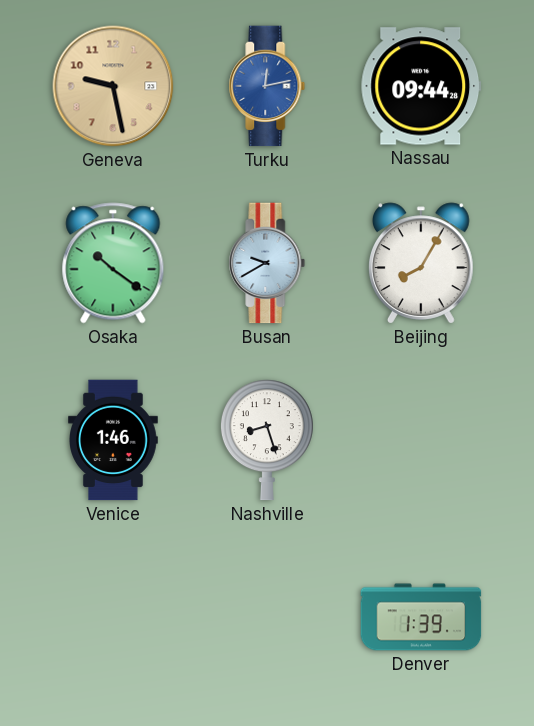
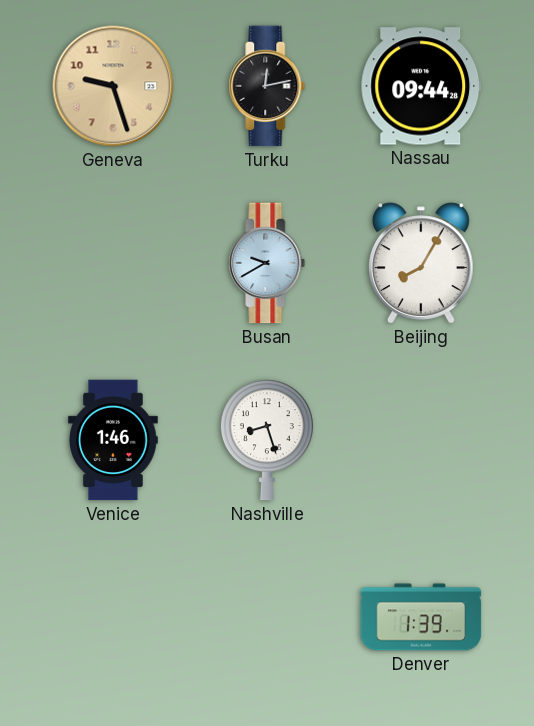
Geneva: 9:28 -> 9:27 (113, 86)
Turku dial: blue -> black (267, 86)
Osaka: 10:21 -> none (113, 263)
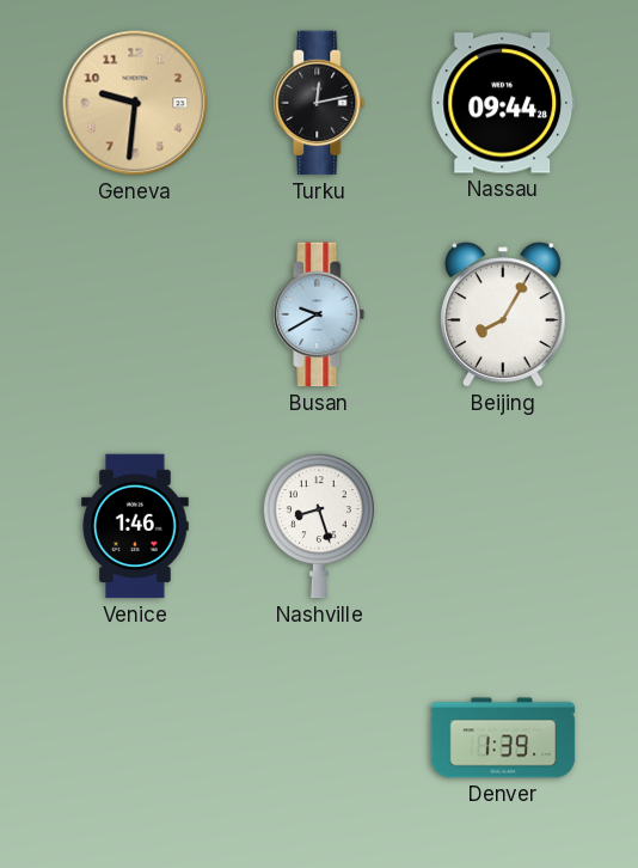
Geneva: 9:27 -> 9:31 (135, 103)
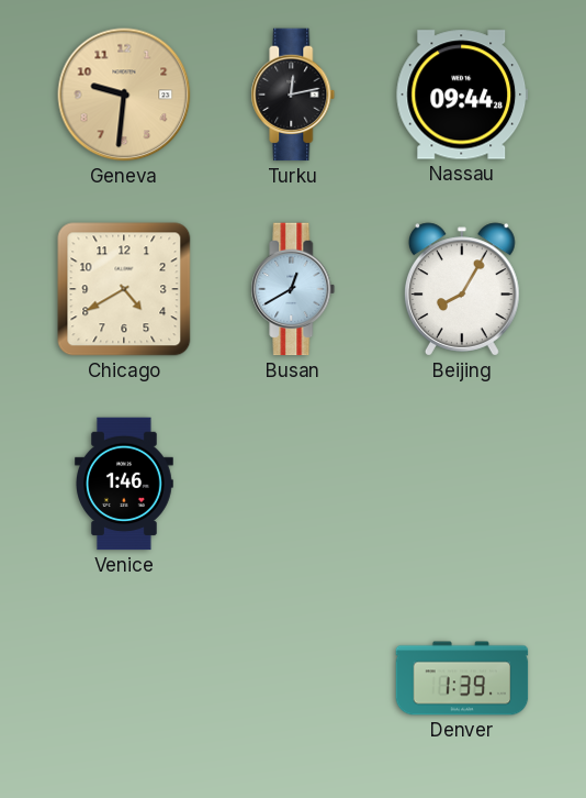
Chicago: none -> 4:40 (124, 289)
Busan: 9:40 -> 12:40 (293, 289)
Nashville: 8:27 -> none (319, 526)
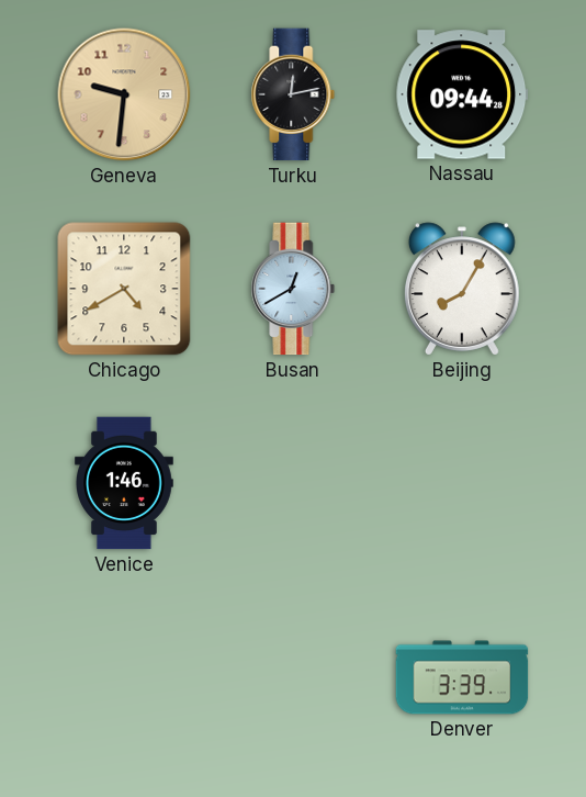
Denver: 1:39 -> 3:39 (462, 677)
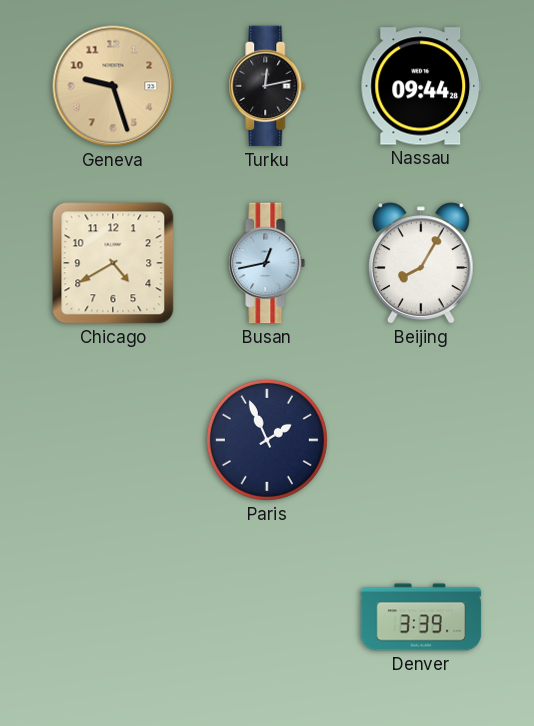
Geneva: 9:31 -> 9:27 (113, 86)
Busan: 12:40 -> 12:43 (267, 263)
Venice: 1:46 -> none (125, 483)
Paris: none -> 1:56 (267, 440)
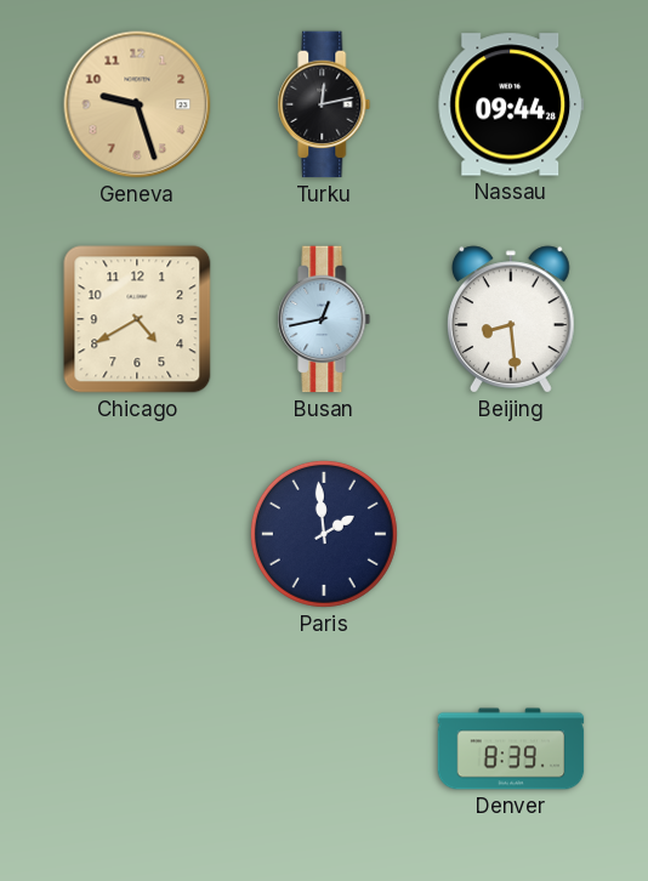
Beijing: 8:05 -> 8:29 (511, 319)
Paris: 1:56 -> 1:59 (324, 534)
Denver: 3:39 -> 8:39 (511, 749)
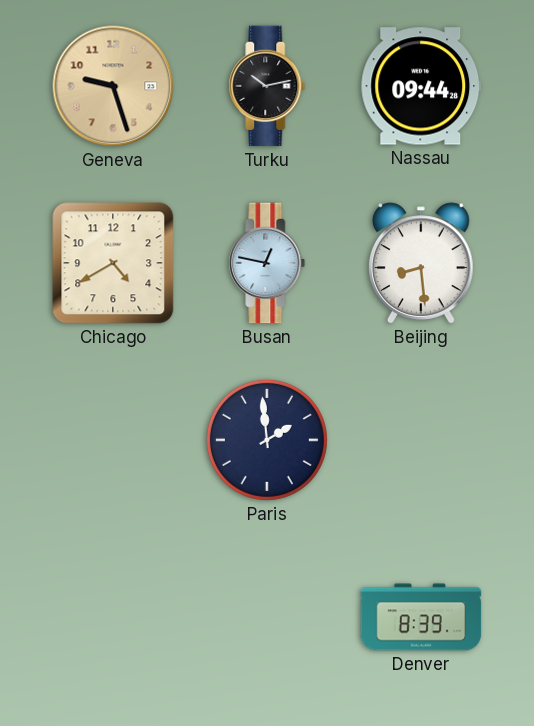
Turku: 12:13 -> 10:13 (267, 86)
Busan: 12:43 -> 12:47 (267, 263)
